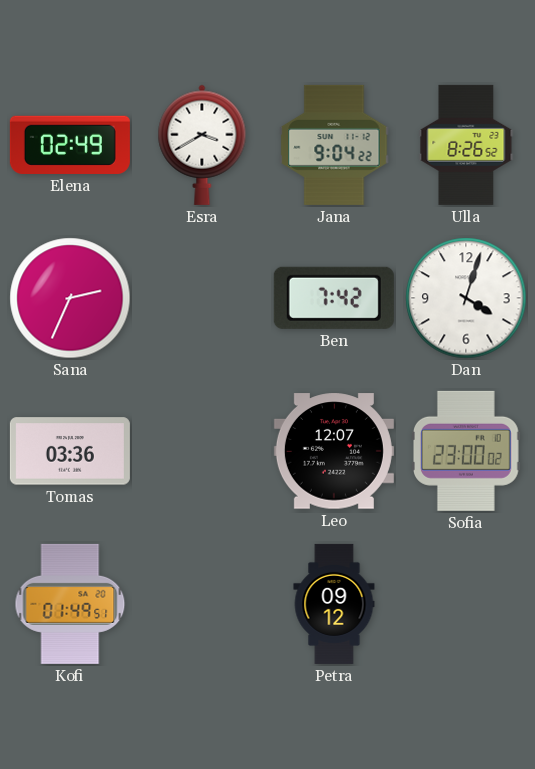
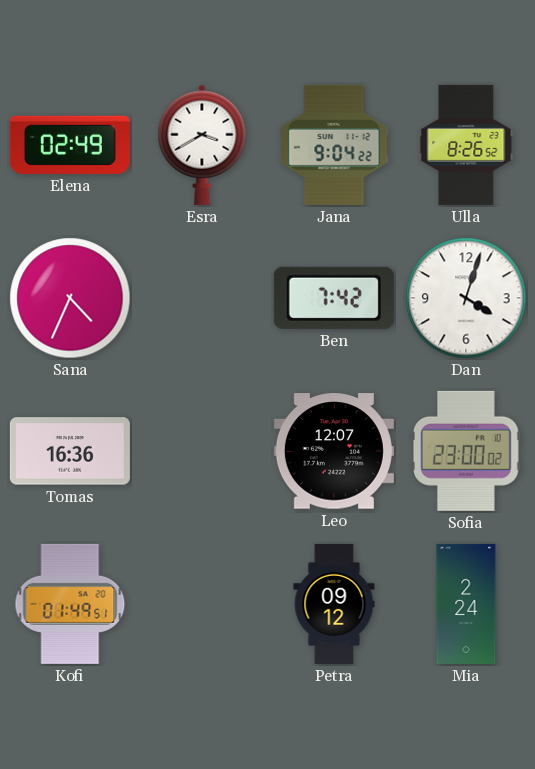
Sana: 2:34 -> 4:34 (70, 298)
Tomas: 03:36 -> 16:36 (70, 451)
Mia: none -> 2:24 (466, 604)
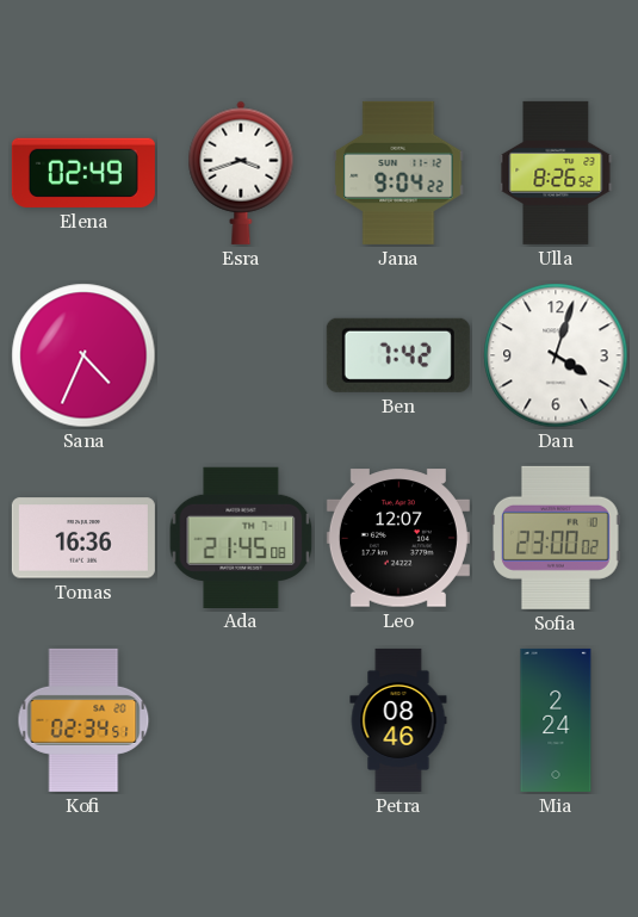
Esra: 3:40 -> 3:42 (241, 173)
Ada: none -> 21:45 (241, 537)
Kofi: 01:49 -> 02:34 (83, 720)
Petra: 09:12 -> 08:46 (398, 720)
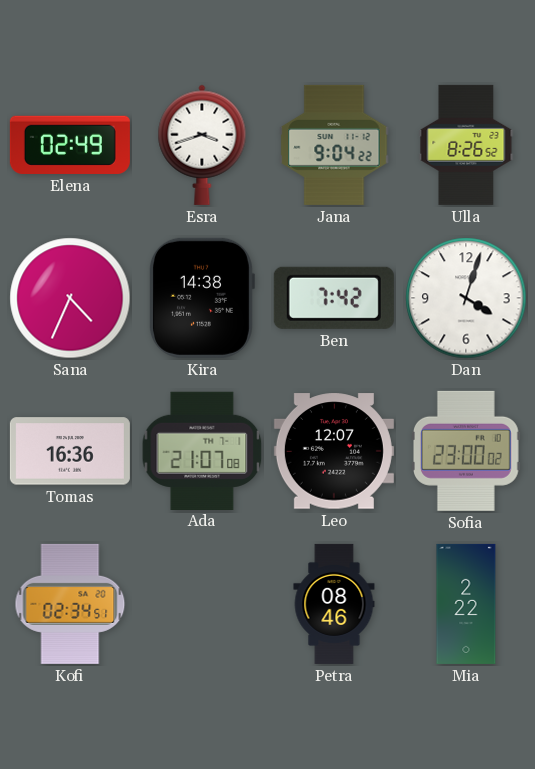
Kira: none -> 14:38 (201, 298)
Ada: 21:45 -> 21:07 (202, 450)
Mia: 2:24 -> 2:22 (466, 604)
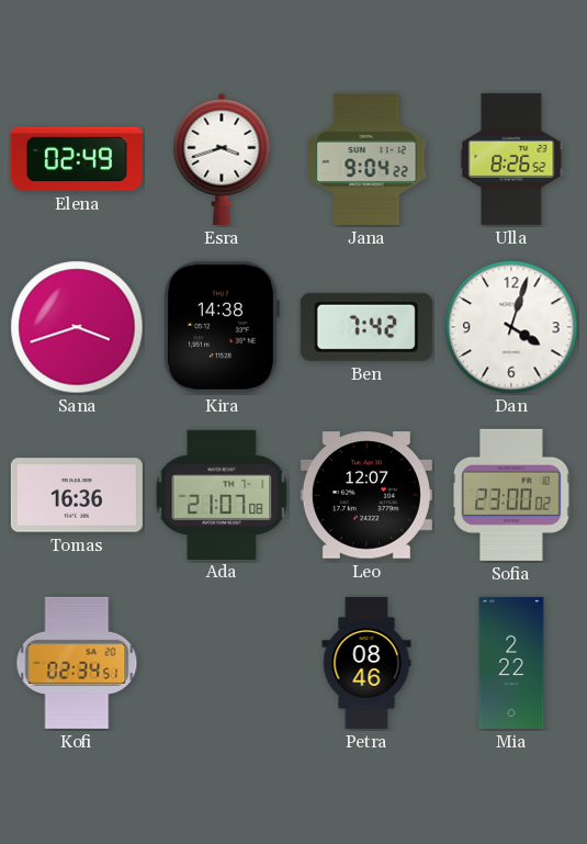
Sana: 4:34 -> 3:42 (77, 327)
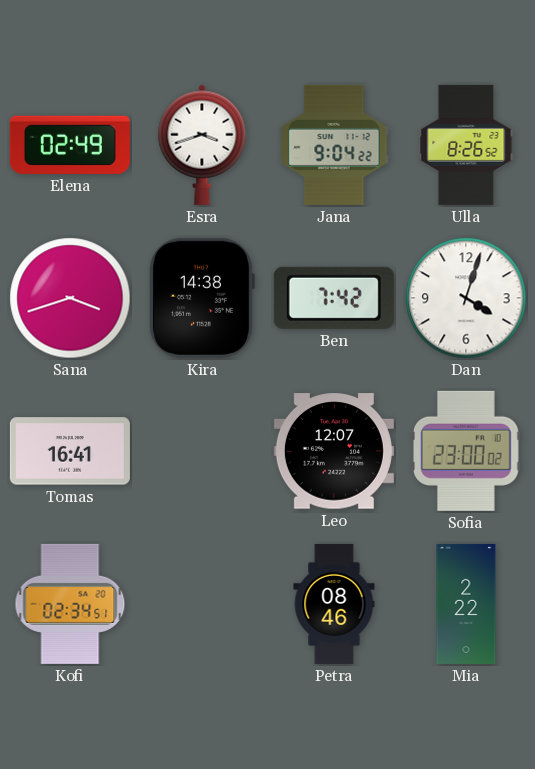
Tomas: 16:36 -> 16:41 (70, 451)
Ada: 21:07 -> none (222, 494)
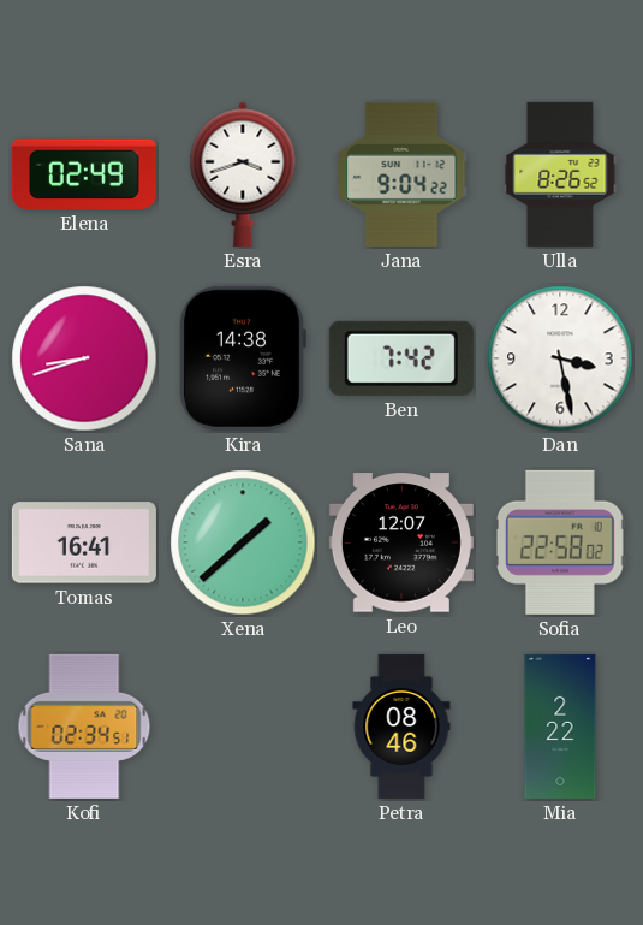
Sana: 3:42 -> 8:42 (84, 358)
Dan: 4:03 -> 3:28 (560, 358)
Xena: none -> 1:38 (243, 542)
Sofia: 23:00 -> 22:58 (561, 542)
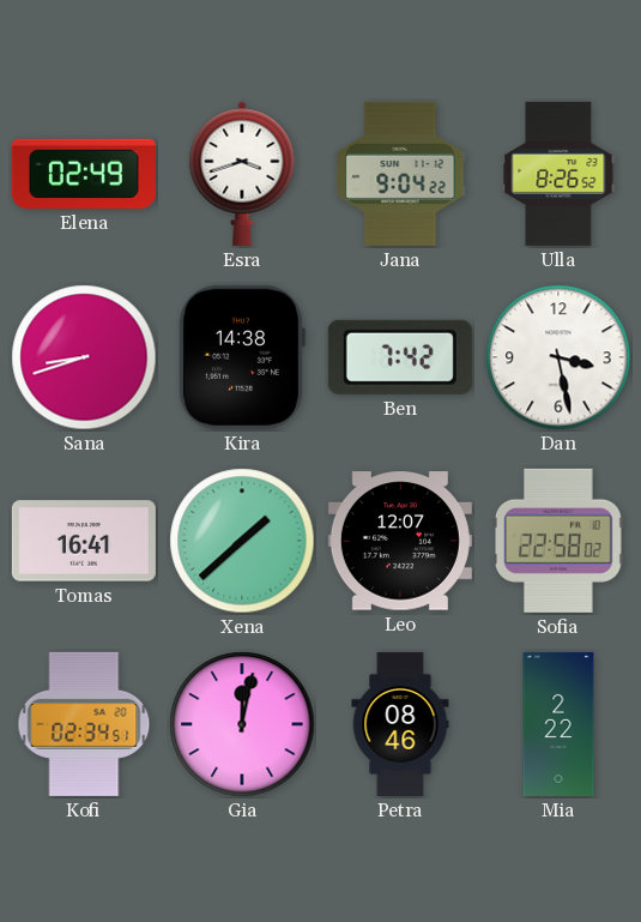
Gia: none -> 12:02 (242, 724)
